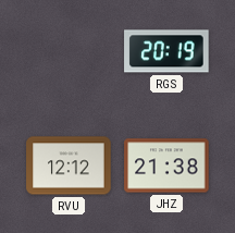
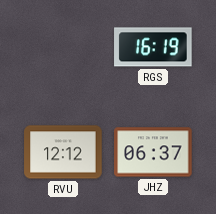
RGS: 20:19 -> 16:19 (153, 47)
JHZ: 21:38 -> 06:37 (153, 152)
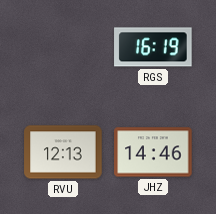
RVU: 12:12 -> 12:13 (63, 152)
JHZ: 06:37 -> 14:46 (153, 152)
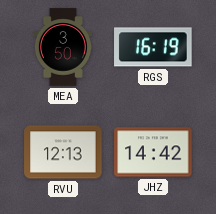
MEA: none -> 3:50 (63, 47)
JHZ: 14:46 -> 14:42 (153, 152)
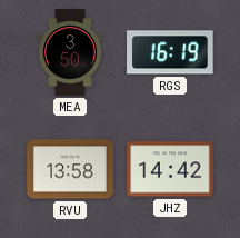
RVU: 12:13 -> 13:58 (70, 169)
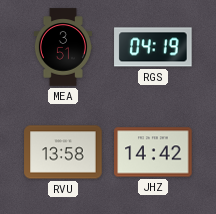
MEA: 3:50 -> 3:51 (63, 47)
RGS: 16:19 -> 04:19 (153, 47)
